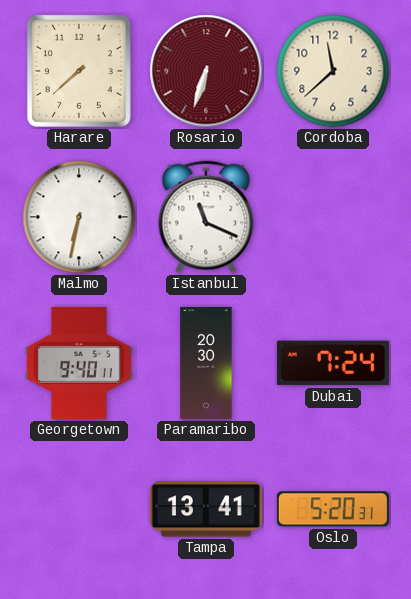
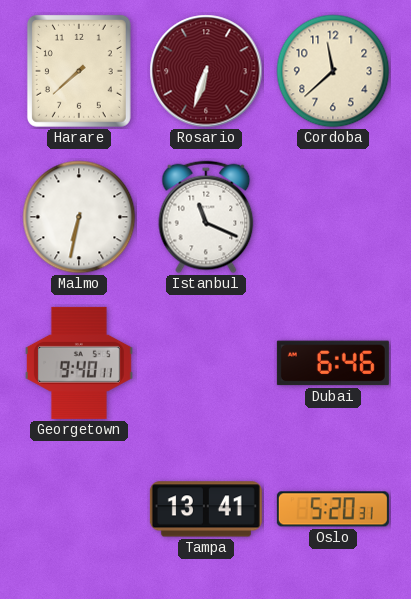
Paramaribo: 20:30 -> none (206, 363)
Dubai: 7:24 -> 6:46 (333, 363)
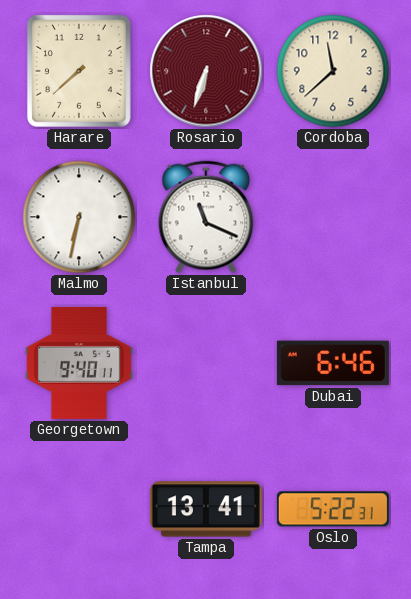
Oslo: 5:20 -> 5:22 (333, 509)
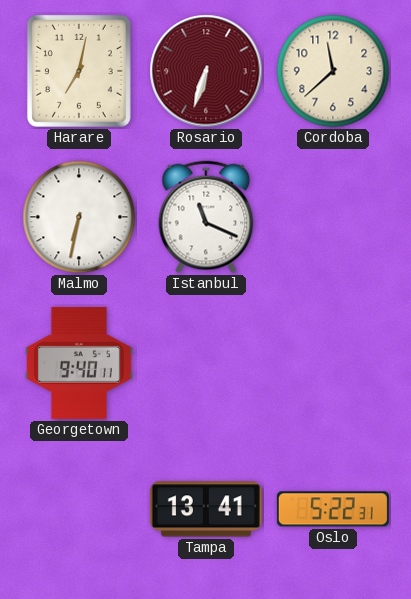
Harare: 7:38 -> 7:02 (79, 71)
Dubai: 6:46 -> none (333, 363)
